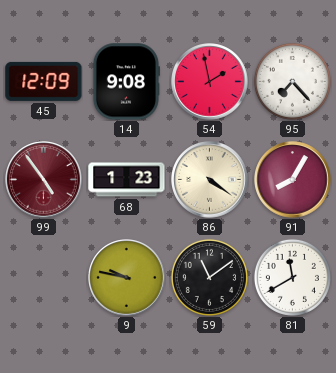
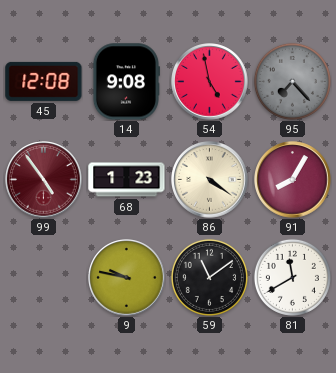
45: 12:09 -> 12:08 (44, 81)
54: 1:58 -> 4:58 (210, 82)
95 dial: white -> grey (292, 81)
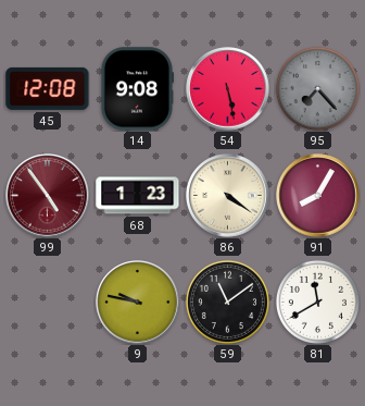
54: 4:58 -> 5:28 (228, 89)
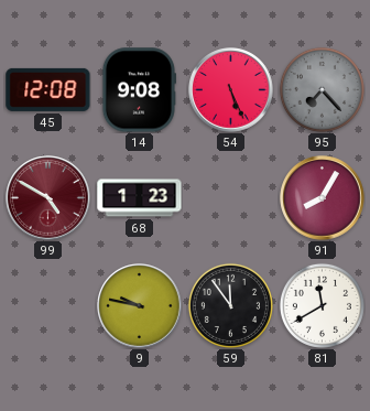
54: 5:28 -> 5:26 (231, 90)
99: 4:54 -> 4:50 (48, 198)
86: 4:21 -> none (228, 196)
59: 11:09 -> 11:54 (230, 305)
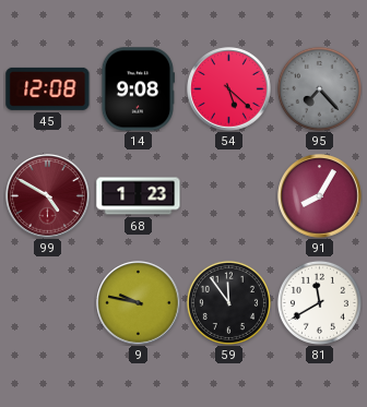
54: 5:26 -> 5:22 (229, 89)
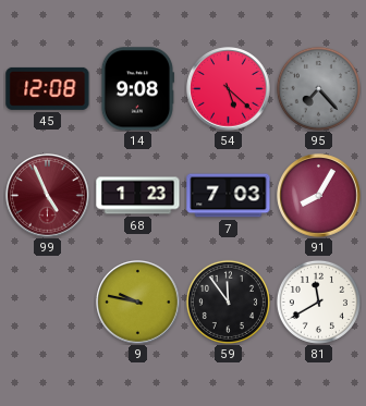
99: 4:50 -> 4:56 (48, 196)
7: none -> 7:03 (229, 196)
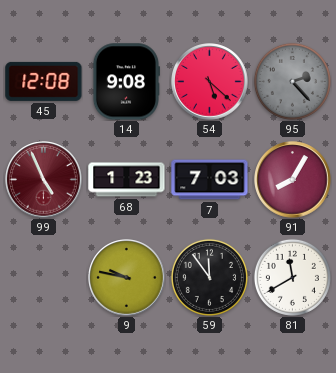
95: 7:23 -> 2:23 (292, 81)
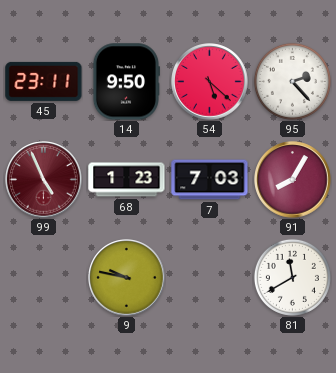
45: 12:08 -> 23:11 (44, 81)
14: 9:08 -> 9:50 (126, 82)
95 dial: grey -> white (292, 81)
59: 11:54 -> none (209, 277)
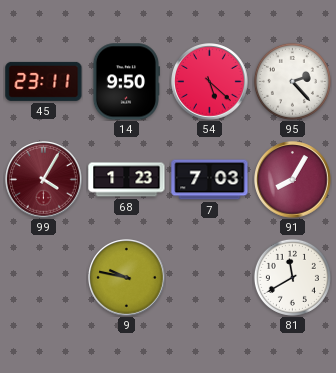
99: 4:56 -> 4:05 (44, 180)
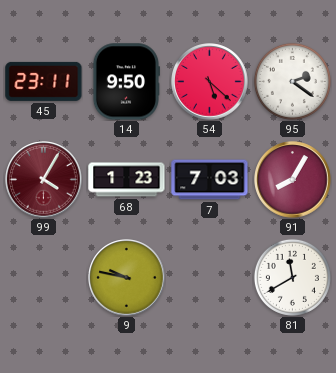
95: 2:23 -> 2:21 (292, 81)
